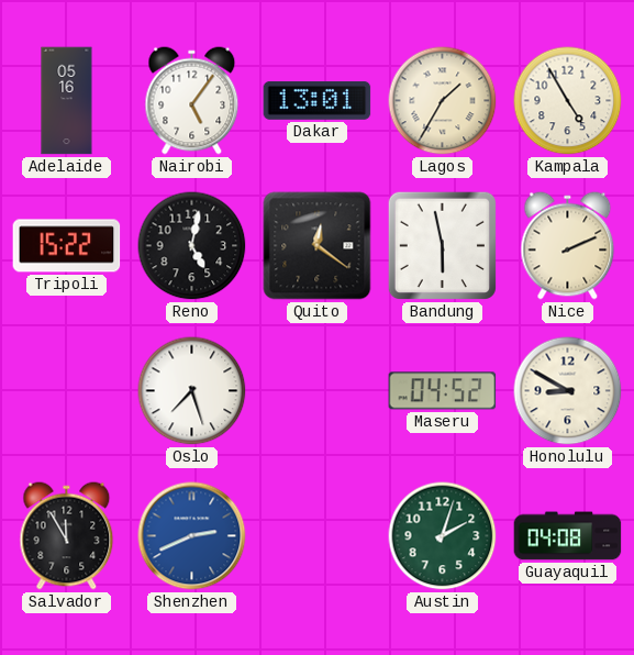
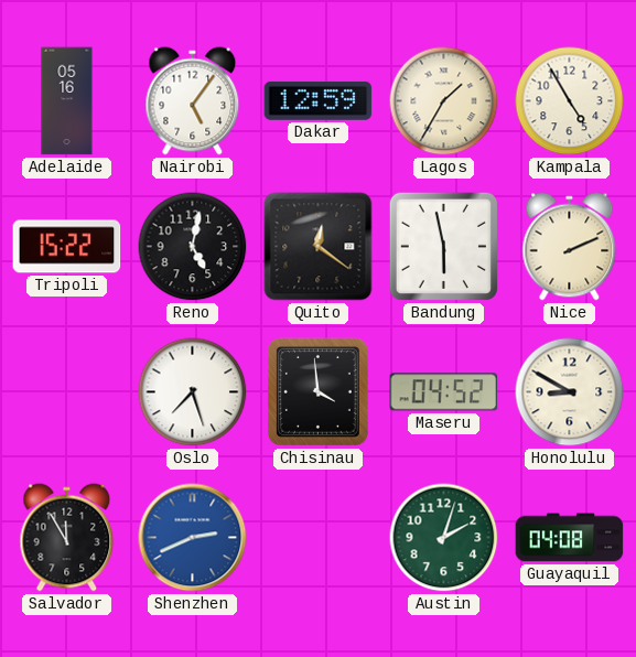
Dakar: 13:01 -> 12:59 (319, 100)
Chisinau: none -> 3:59 (317, 391)
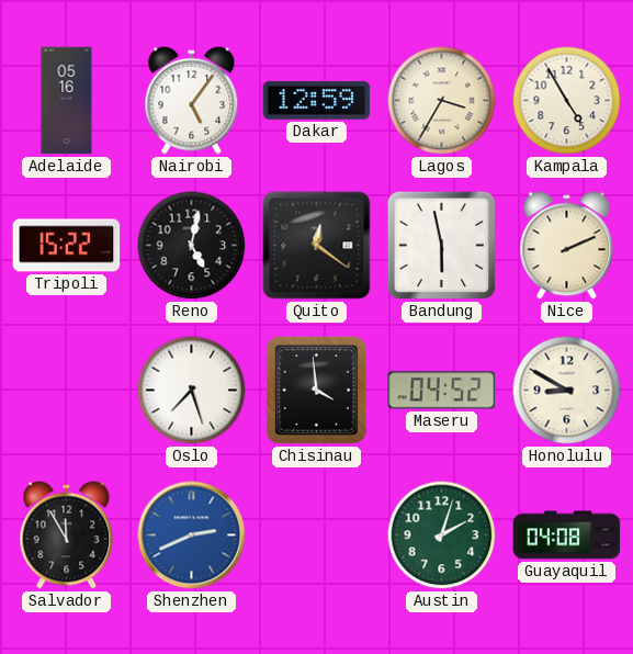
Lagos: 1:35 -> 3:35 (442, 101)
